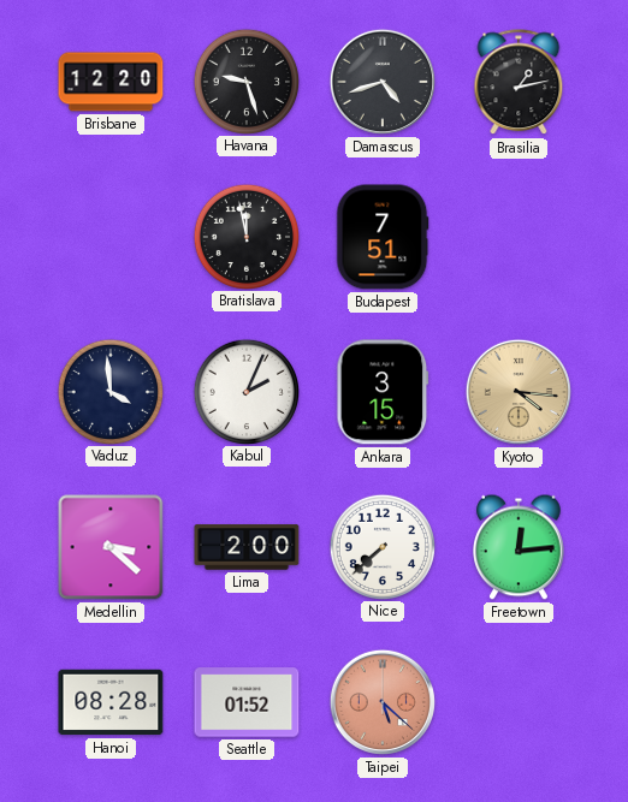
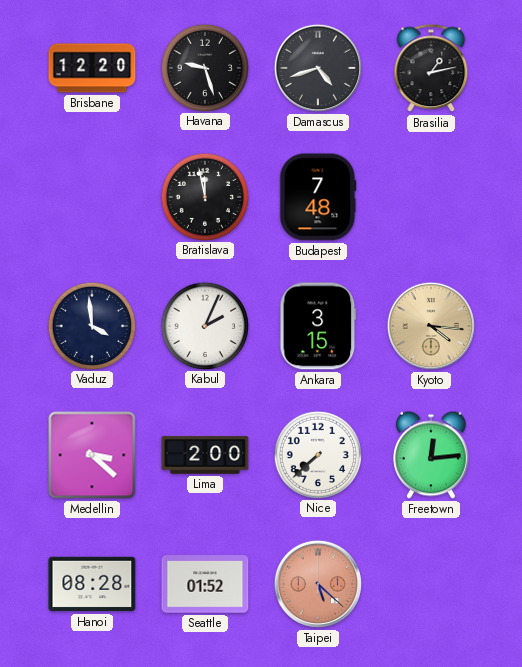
Budapest: 7:51 -> 7:48 (318, 197)
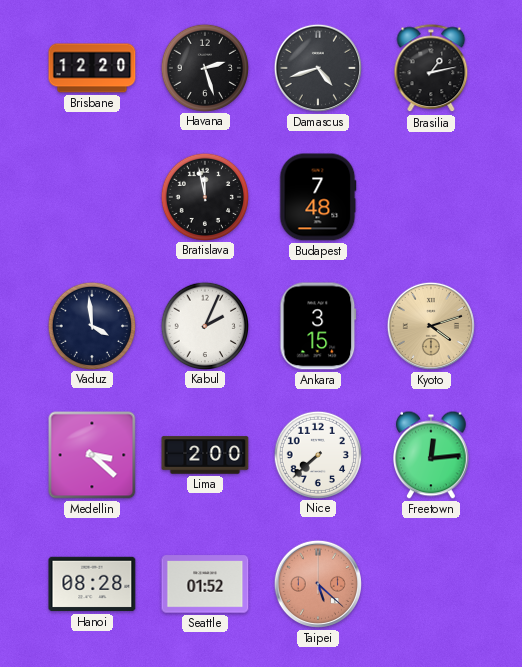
Havana: 9:27 -> 2:27 (204, 67)
Kyoto: 4:16 -> 4:12 (431, 326)
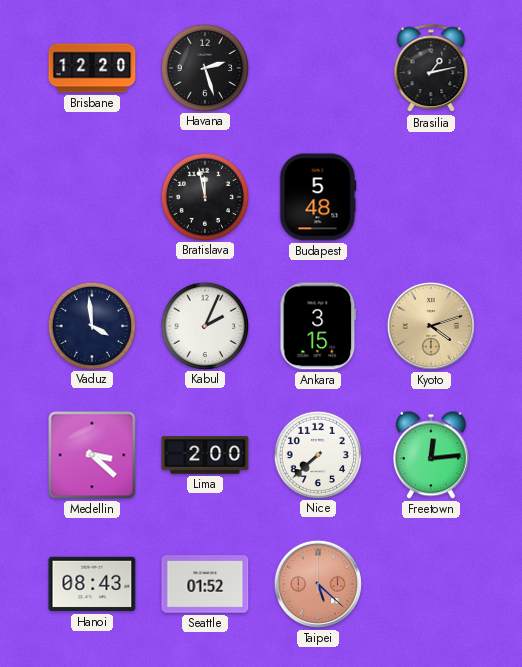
Damascus: 4:42 -> none (318, 68)
Budapest: 7:48 -> 5:48 (318, 197)
Hanoi: 08:28 -> 08:43 (92, 584)
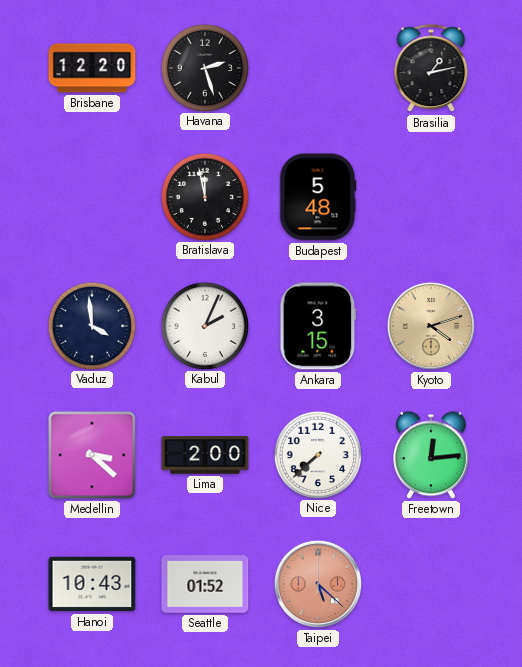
Hanoi: 08:43 -> 10:43 (92, 584)
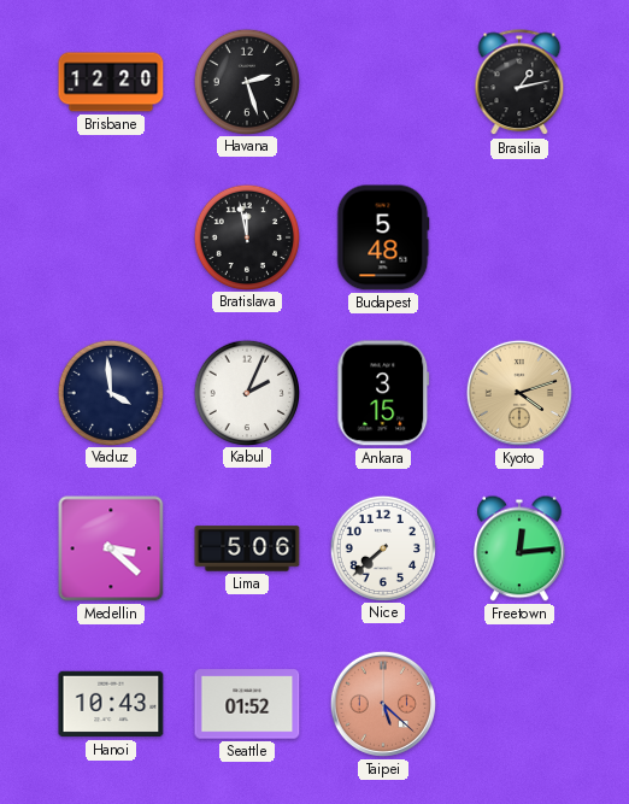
Lima: 2:00 -> 5:06 (247, 548)
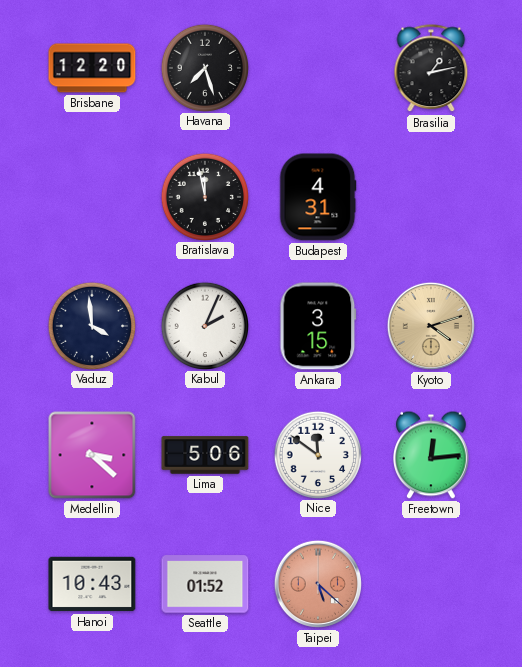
Havana: 2:27 -> 7:27 (204, 67)
Budapest: 5:48 -> 4:31 (318, 197)
Nice: 7:38 -> 11:51 (317, 454)
